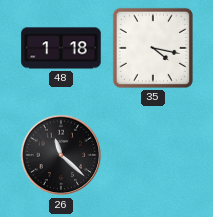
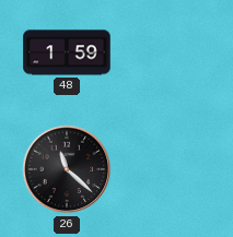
48: 1:18 -> 1:59 (67, 52)
35: 4:17 -> none (153, 48)
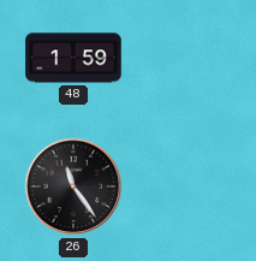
26: 11:22 -> 11:24 (73, 186)
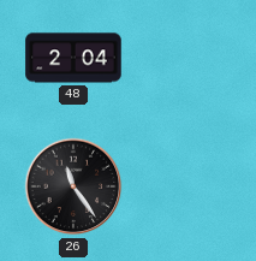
48: 1:59 -> 2:04 (73, 58)
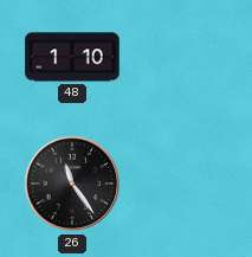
48: 2:04 -> 1:10 (72, 57)
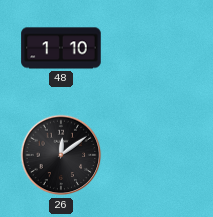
26: 11:24 -> 12:09 (61, 155)
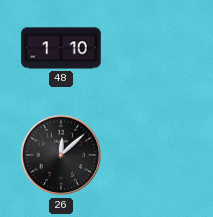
26: 12:09 -> 12:08 (61, 155)
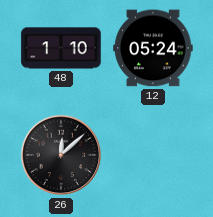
12: none -> 05:24 (153, 48)
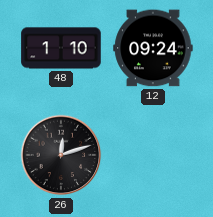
12: 05:24 -> 09:24 (153, 48)
26: 12:08 -> 12:12 (61, 155)
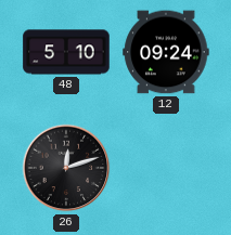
48: 1:10 -> 5:10 (66, 52)
